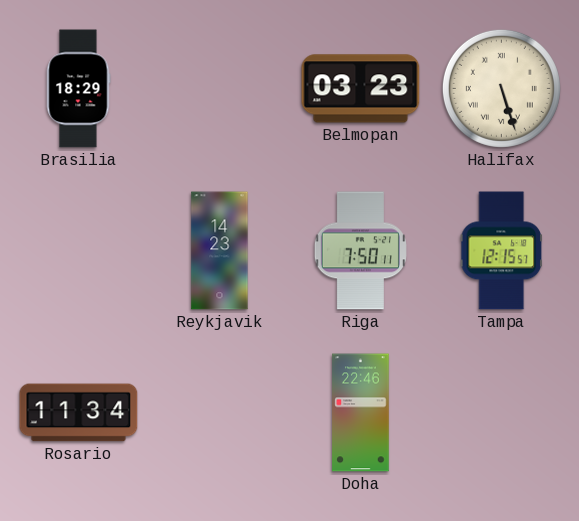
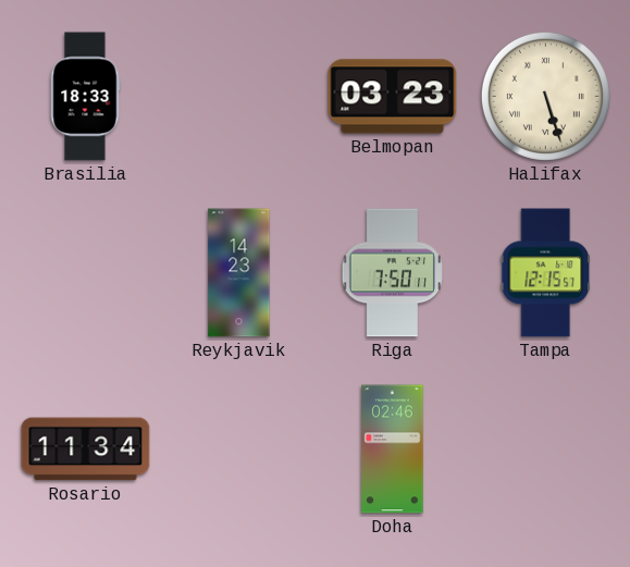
Brasilia: 18:29 -> 18:33 (85, 97)
Doha: 22:46 -> 02:46 (393, 449)
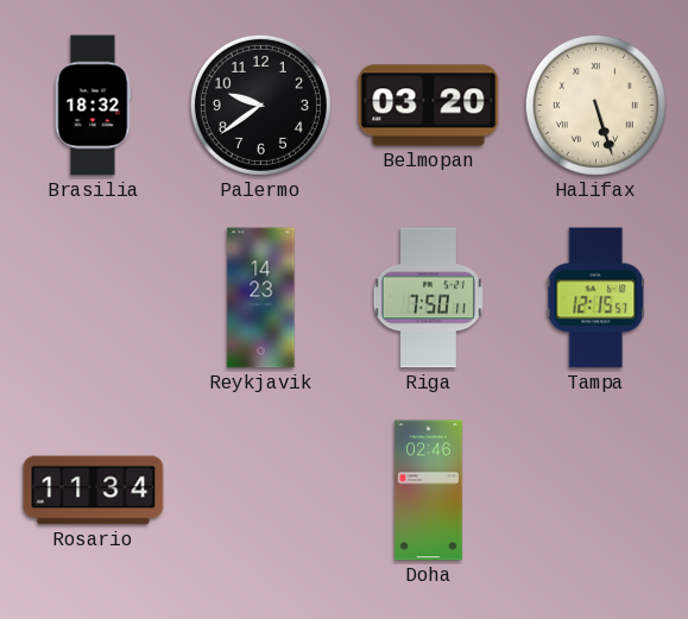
Brasilia: 18:33 -> 18:32 (93, 106)
Palermo: none -> 9:39 (260, 105)
Belmopan: 03:23 -> 03:20 (429, 106)
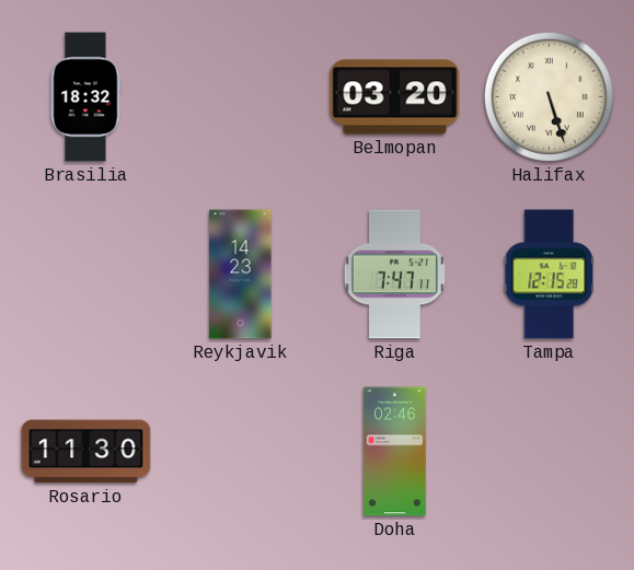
Palermo: 9:39 -> none (260, 105)
Riga: 7:50 -> 7:47 (394, 275)
Tampa: 12:15:57 -> 12:15:28 (550, 275)
Rosario: 11:34 -> 11:30 (87, 452)
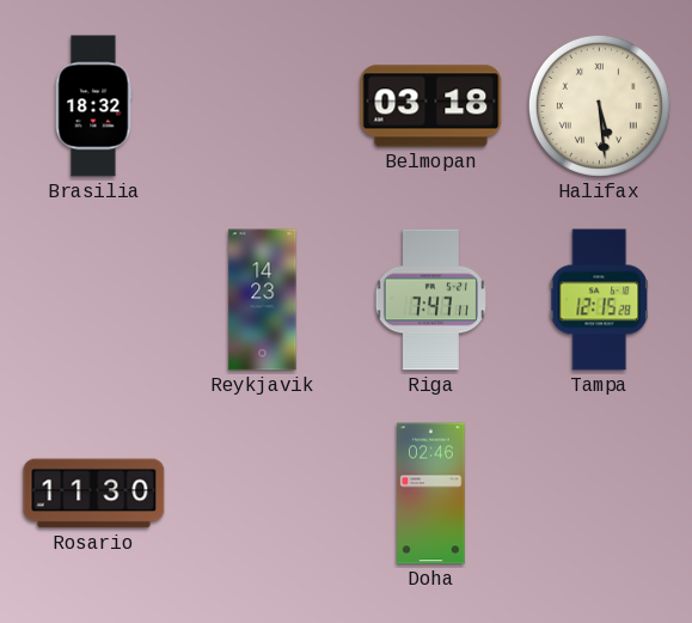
Belmopan: 03:20 -> 03:18 (431, 106)
Halifax: 5:27 -> 5:29 (599, 105)
